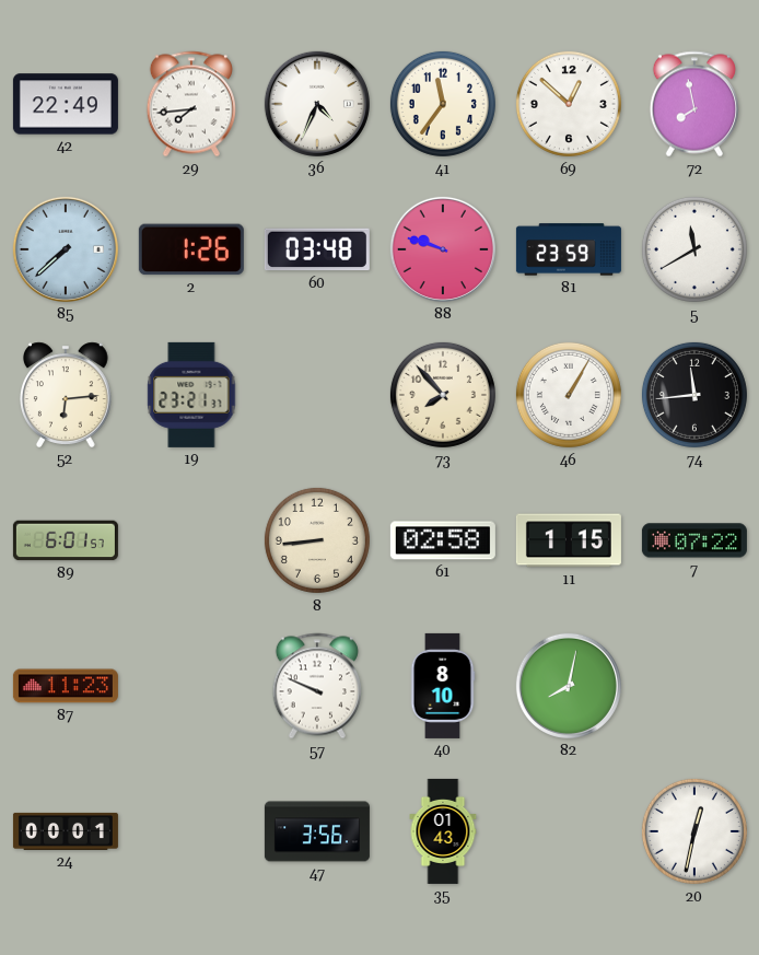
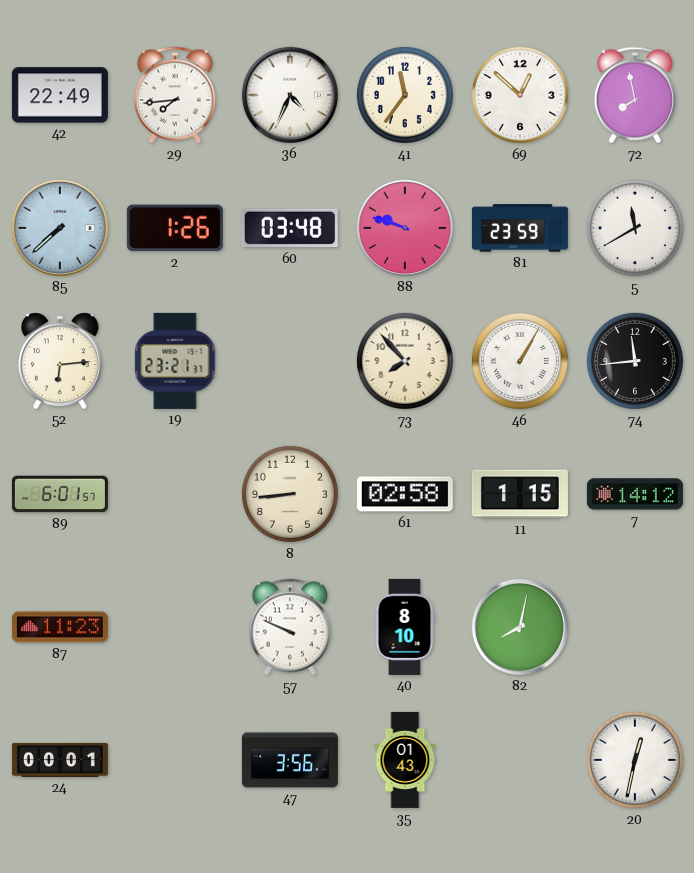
7: 07:22 -> 14:12 (635, 494)
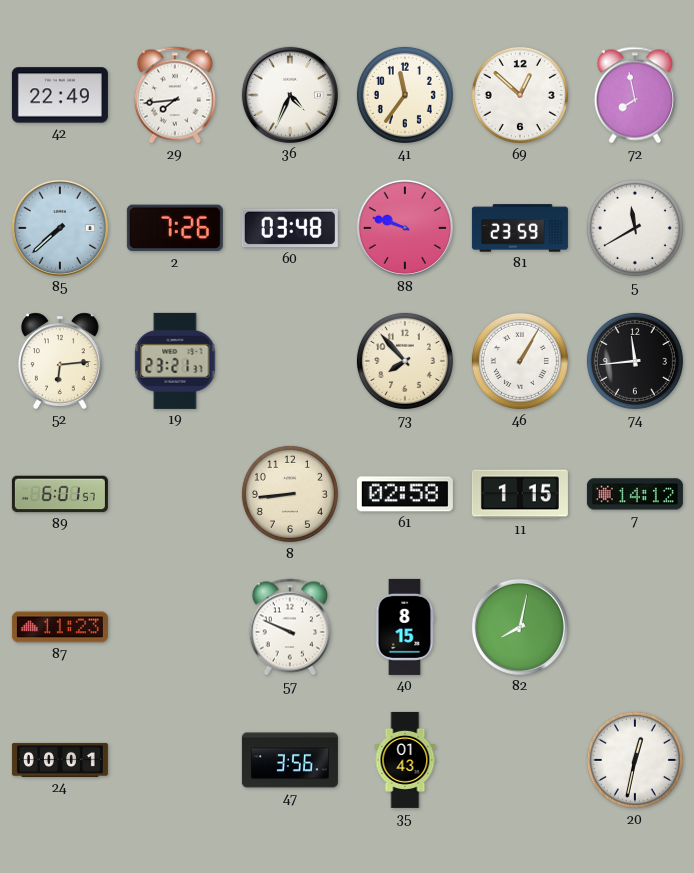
2: 1:26 -> 7:26 (175, 228)
40: 8:10 -> 8:15 (405, 627)
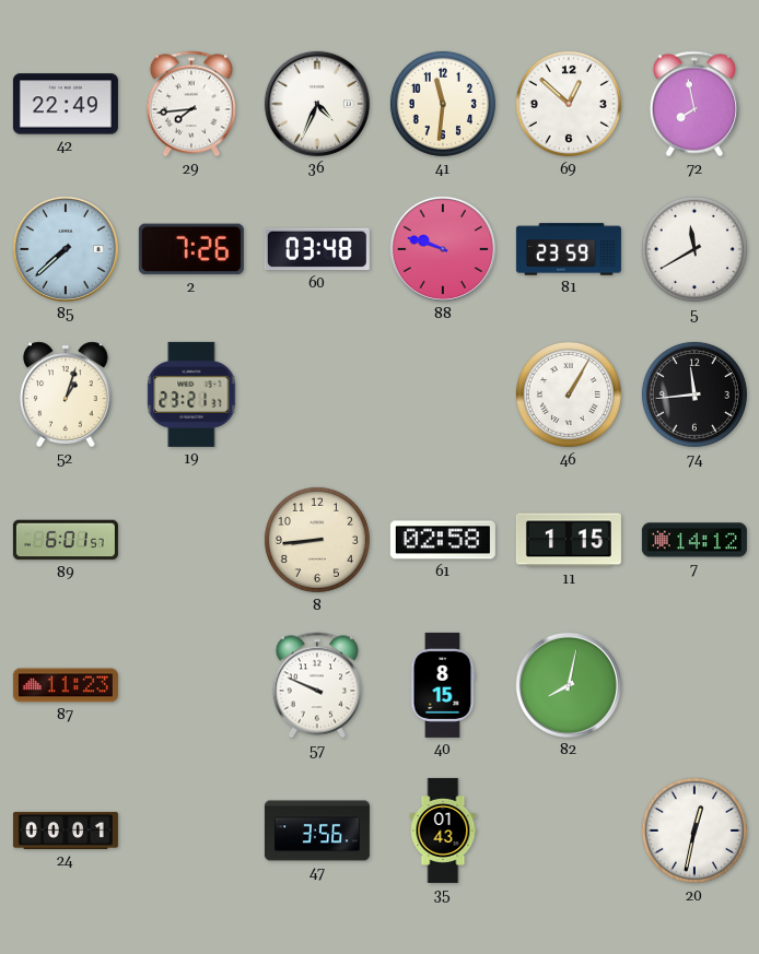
41: 11:36 -> 11:31 (443, 104)
52: 6:14 -> 1:03 (66, 394)
73: 7:53 -> none (405, 361)
